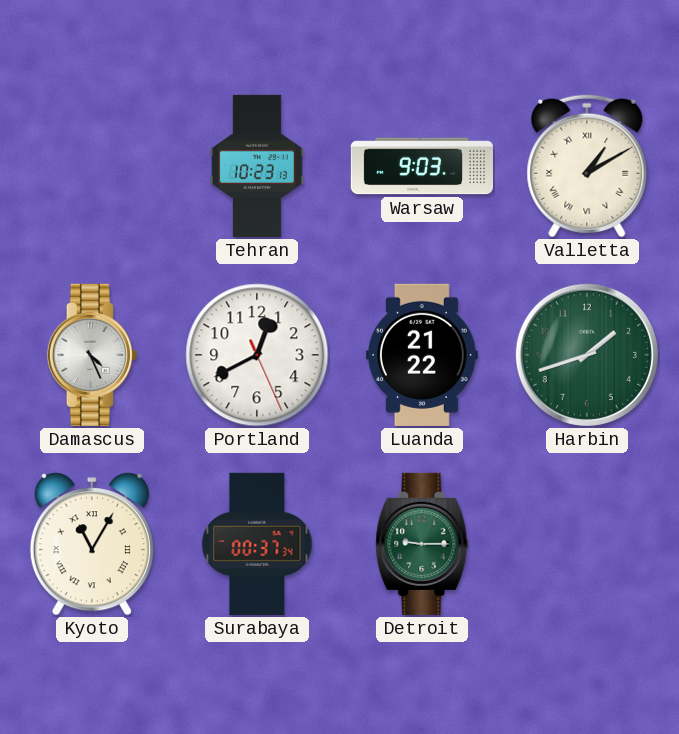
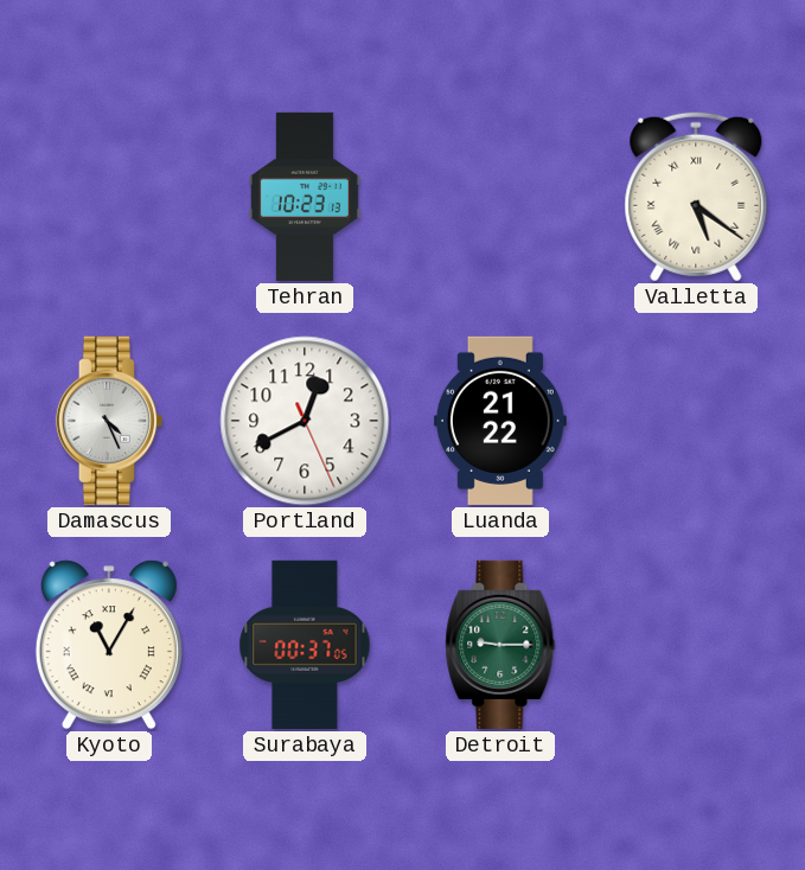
Warsaw: 9:03 -> none (422, 166)
Valletta: 1:10 -> 5:21 (696, 197)
Harbin: 1:42 -> none (587, 355)
Surabaya: 00:37:34 -> 00:37:05 (305, 645)
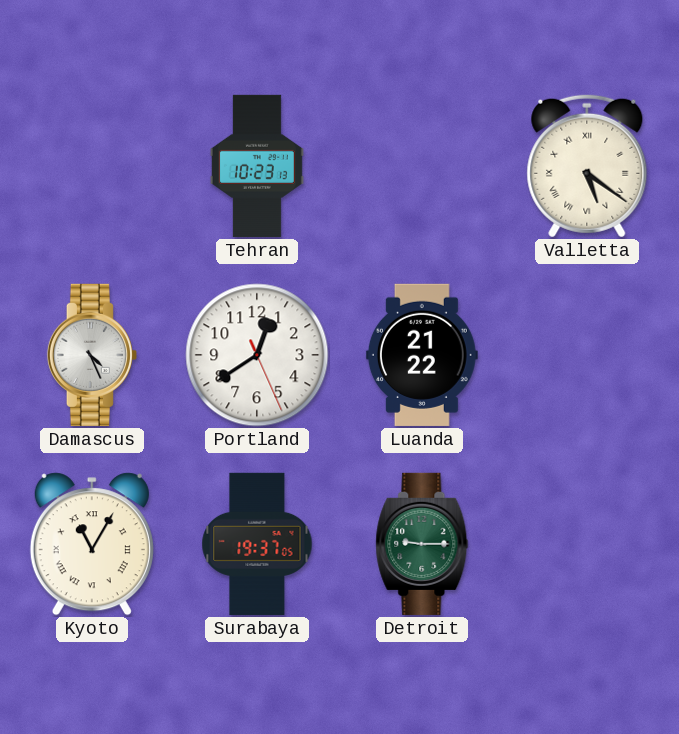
Portland: 12:40 -> 12:39 (257, 355)
Surabaya: 00:37 -> 19:37 (257, 544)
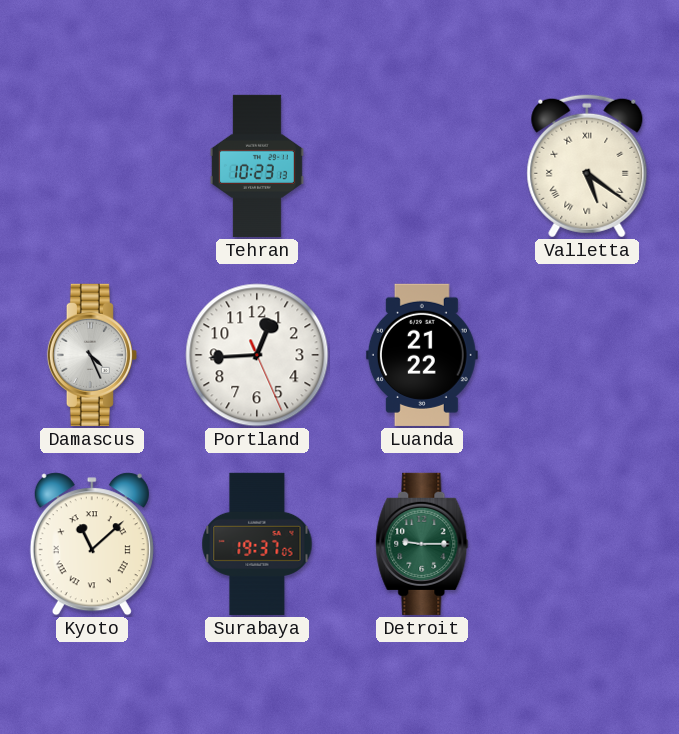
Portland: 12:39 -> 12:44 (257, 355)
Kyoto: 11:05 -> 11:08 (92, 544)
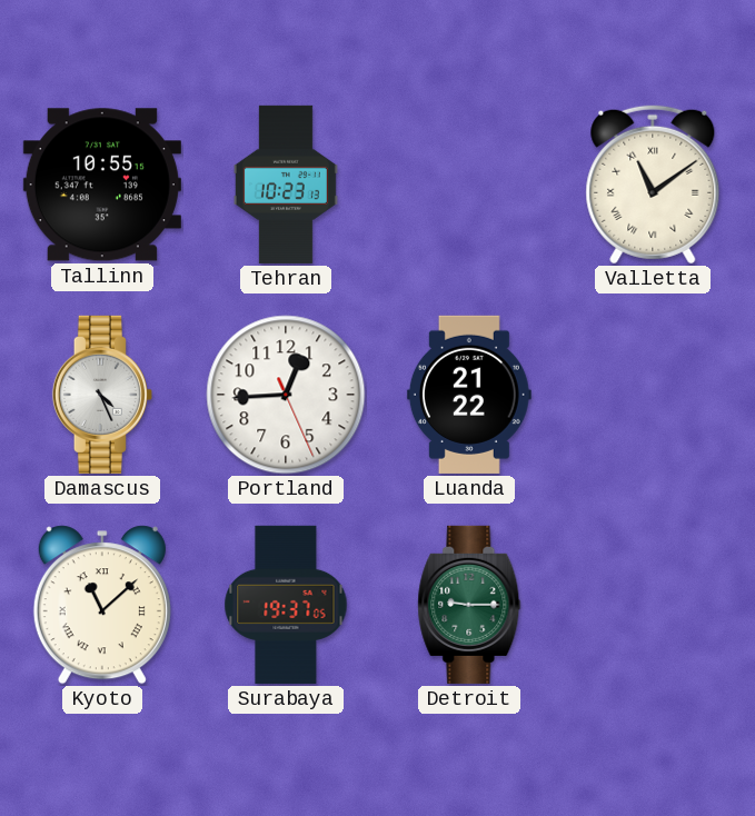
Tallinn: none -> 10:55 (102, 185)
Valletta: 5:21 -> 11:09 (653, 185)
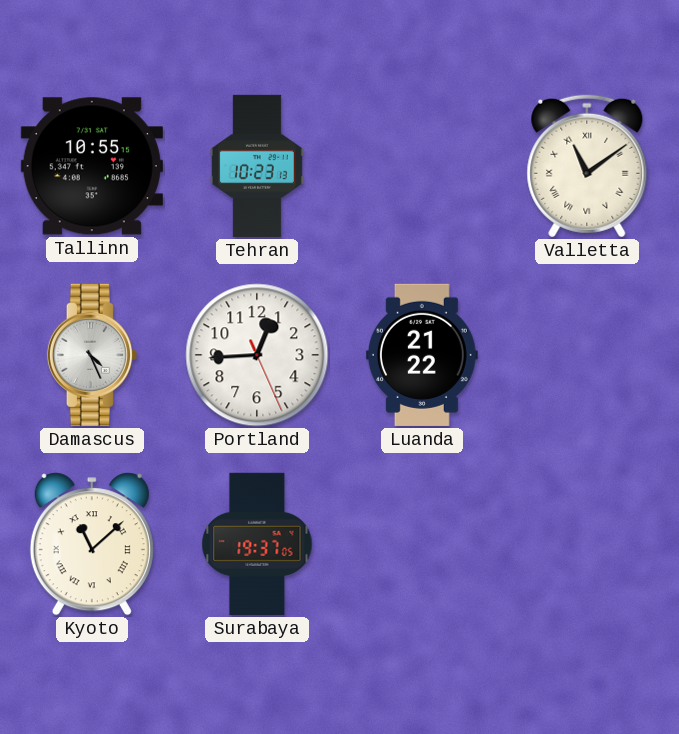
Detroit: 9:15 -> none (469, 605)
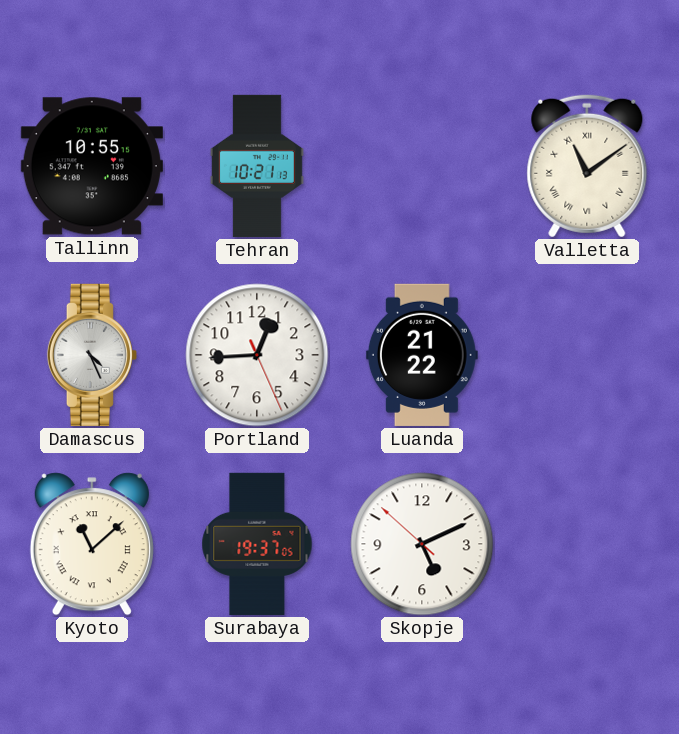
Tehran: 10:23 -> 10:21 (257, 166)
Skopje: none -> 5:10 (422, 544)
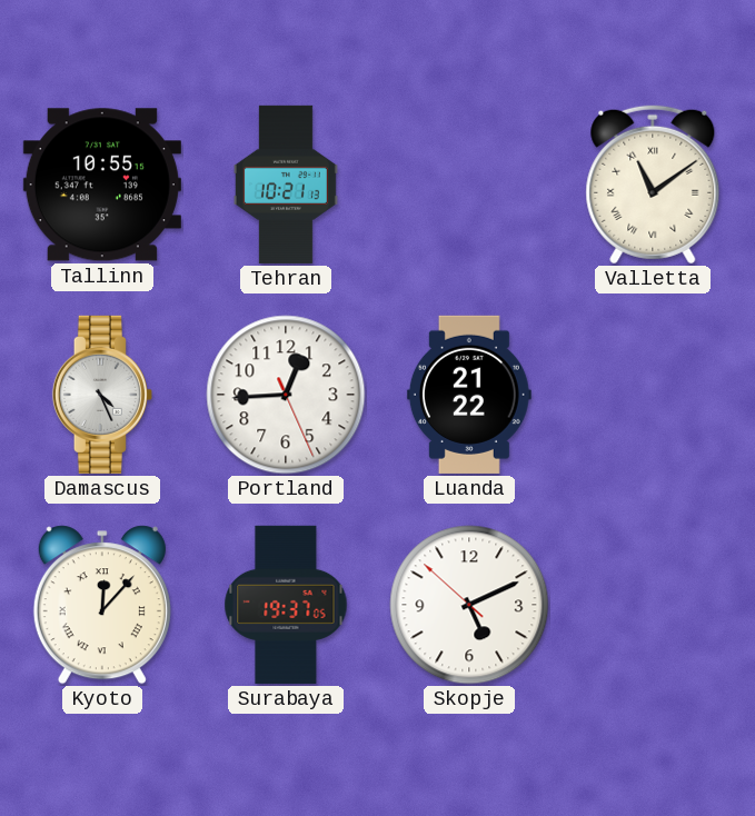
Kyoto: 11:08 -> 12:07 (102, 605)
